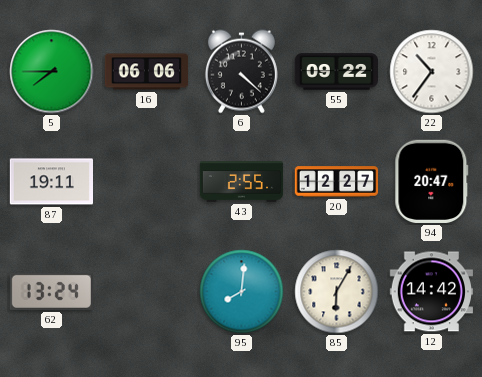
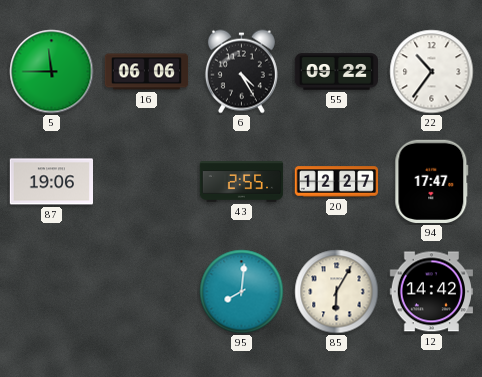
5: 7:45 -> 11:45 (52, 72)
6: 4:22 -> 4:25 (241, 72)
87: 19:11 -> 19:06 (51, 182)
94: 20:47 -> 17:47 (432, 181)
62: 13:24 -> none (51, 291)
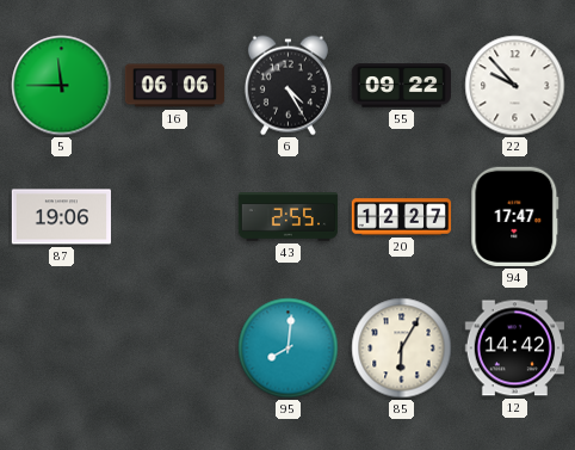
22: 10:36 -> 9:53 (515, 86)
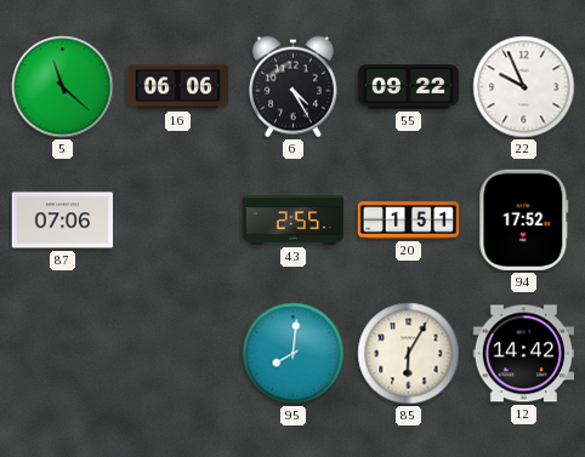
5: 11:45 -> 11:22 (63, 87)
22: 9:53 -> 9:56 (524, 87)
87: 19:06 -> 07:06 (62, 221)
20: 12:27 -> 1:51 (409, 221)
94: 17:47 -> 17:52 (524, 219)
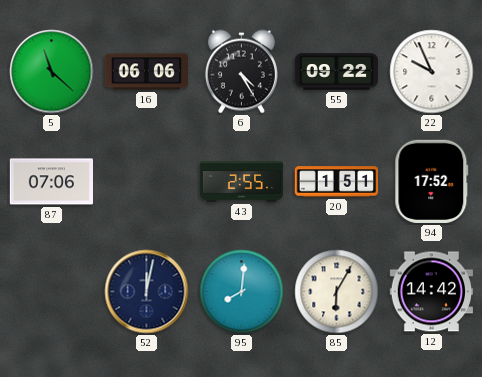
52: none -> 12:02 (147, 292)
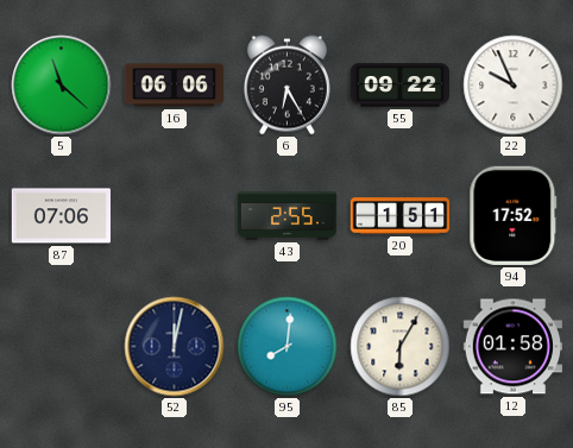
6: 4:25 -> 6:25 (286, 86)
12: 14:42 -> 01:58 (512, 347)
